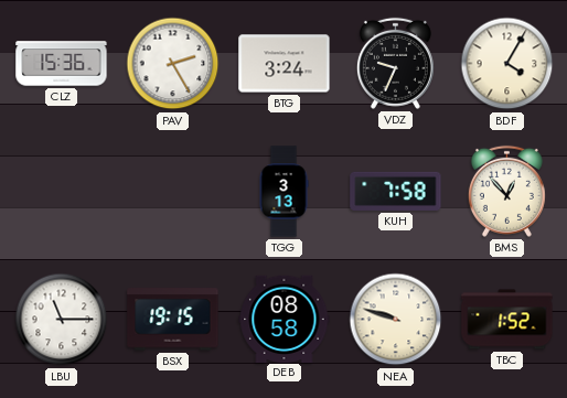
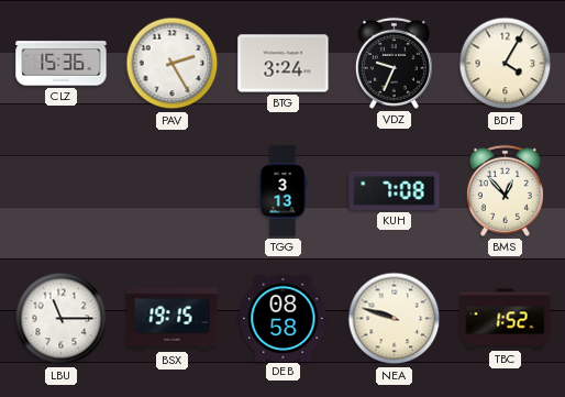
KUH: 7:58 -> 7:08 (395, 190)
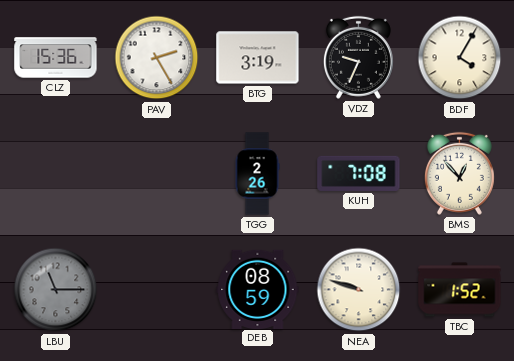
BTG: 3:24 -> 3:19 (258, 58)
TGG: 3:13 -> 2:26 (257, 174)
LBU dial: white -> grey (56, 290)
BSX: 19:15 -> none (173, 319)
DEB: 08:58 -> 08:59 (258, 289)
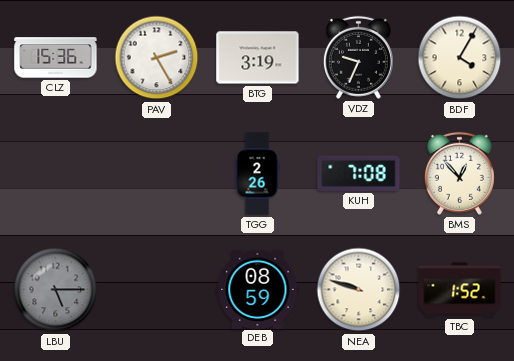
LBU: 11:15 -> 5:15 (56, 290)
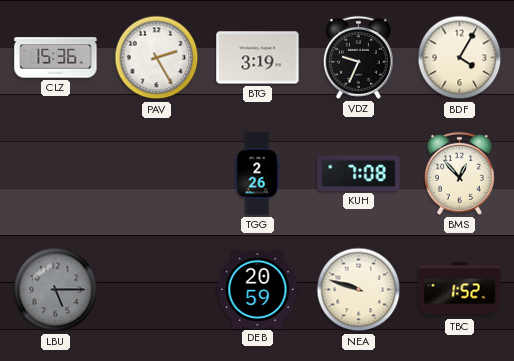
DEB: 08:59 -> 20:59 (258, 289)
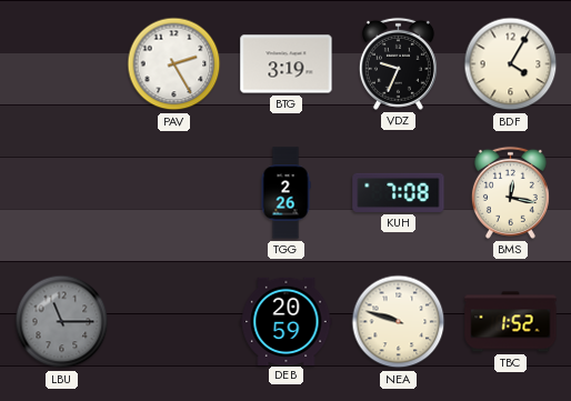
CLZ: 15:36 -> none (56, 58)
BMS: 12:53 -> 12:17 (510, 192)
LBU: 5:15 -> 11:15 (62, 322)
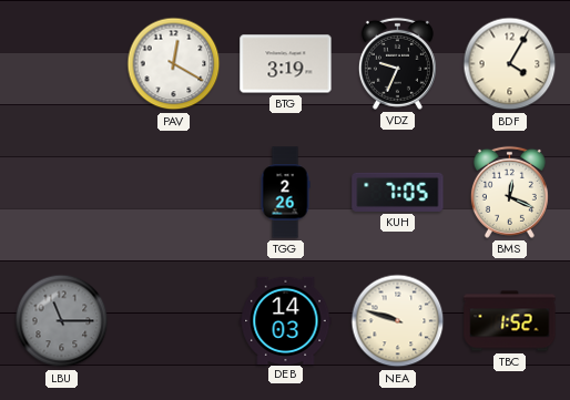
PAV: 2:25 -> 12:20 (174, 64)
KUH: 7:08 -> 7:05 (398, 192)
BMS: 12:17 -> 12:19 (509, 192)
DEB: 20:59 -> 14:03 (286, 320)
